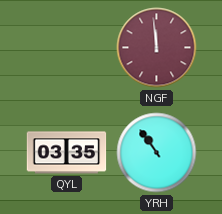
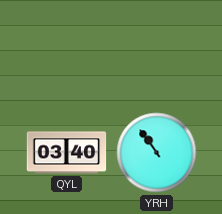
NGF: 11:59 -> none (157, 48)
QYL: 03:35 -> 03:40 (67, 153)
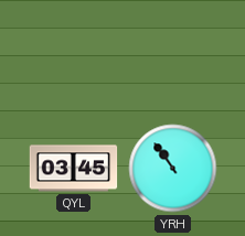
QYL: 03:40 -> 03:45 (74, 169)
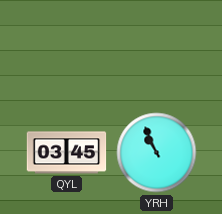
YRH: 10:54 -> 10:56 (157, 153)
